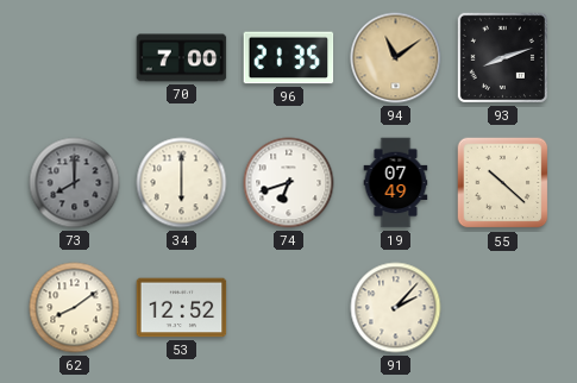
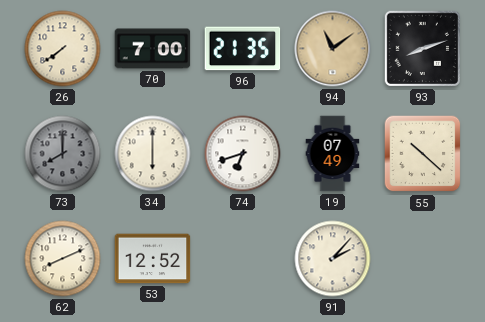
26: none -> 7:39 (63, 49)
62: 8:09 -> 8:11 (63, 259)
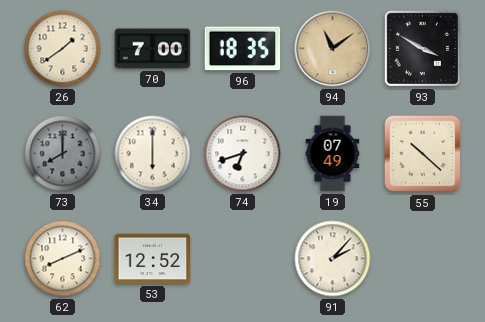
26: 7:39 -> 1:39 (63, 49)
96: 21:35 -> 18:35 (243, 49)
93: 8:12 -> 3:50 (422, 48)
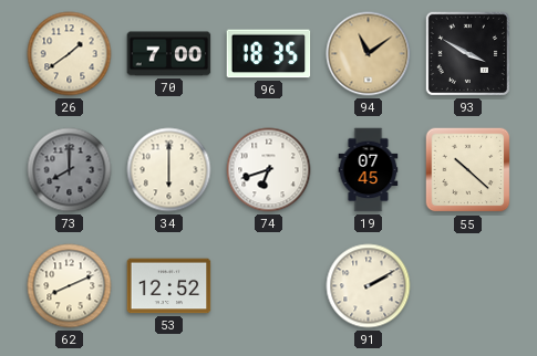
19: 07:49 -> 07:45 (369, 170)
91: 2:07 -> 2:10 (369, 286)
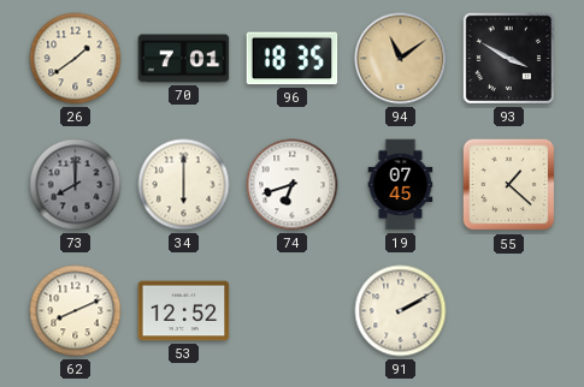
70: 7:00 -> 7:01 (184, 59)
55: 10:22 -> 1:22 (509, 185)
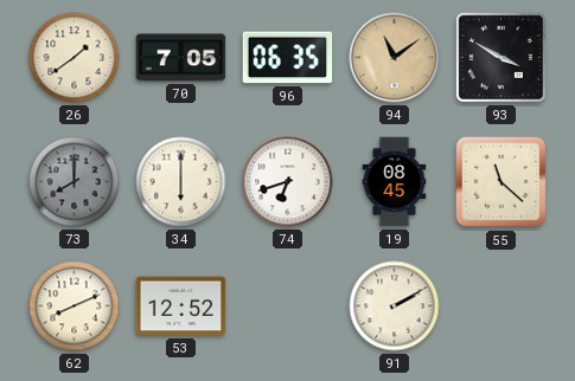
70: 7:01 -> 7:05 (181, 58)
96: 18:35 -> 06:35 (288, 58)
19: 07:45 -> 08:45 (395, 182)
55: 1:22 -> 11:22 (501, 182)
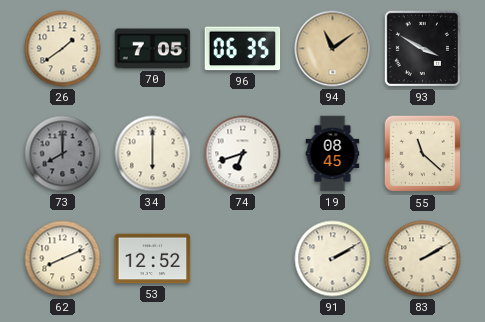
83: none -> 2:10 (423, 259)
